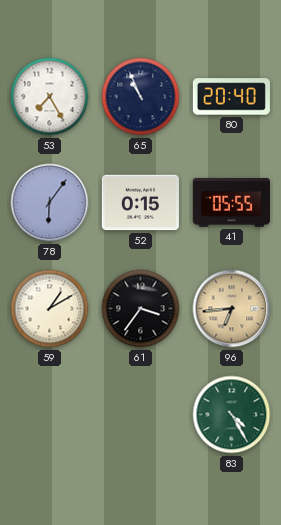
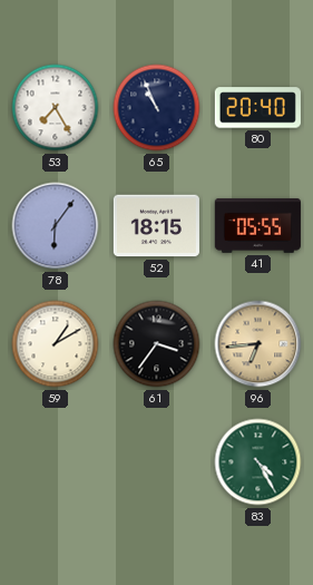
52: 0:15 -> 18:15 (156, 226)
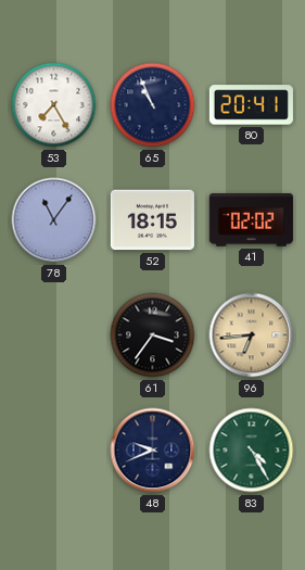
80: 20:40 -> 20:41 (251, 105)
78: 6:06 -> 11:06 (54, 220)
41: 05:55 -> 02:02 (251, 219)
59: 1:10 -> none (56, 344)
48: none -> 9:41 (153, 451)
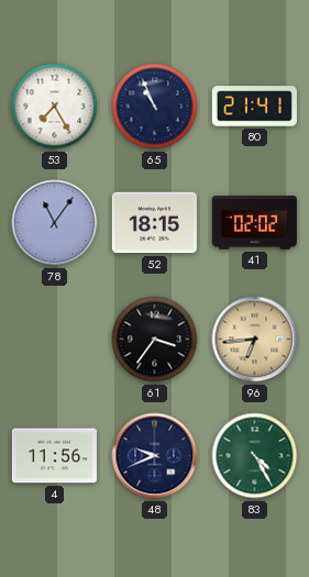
80: 20:41 -> 21:41 (254, 107)
4: none -> 11:56 (54, 456)
